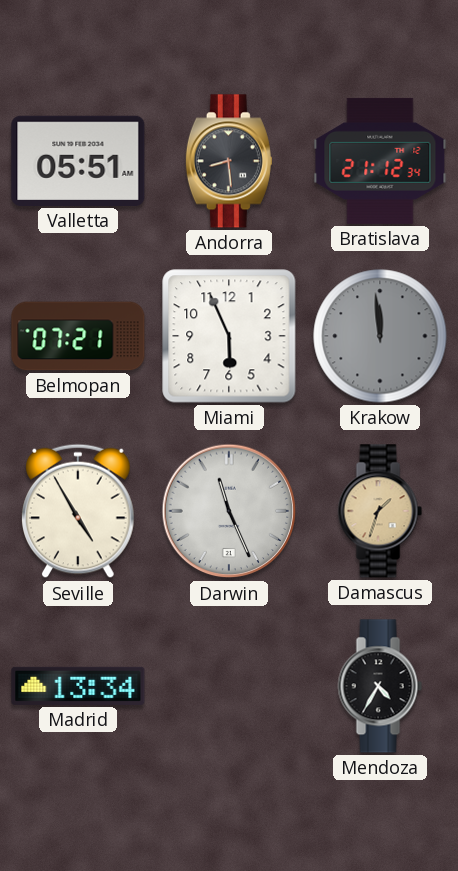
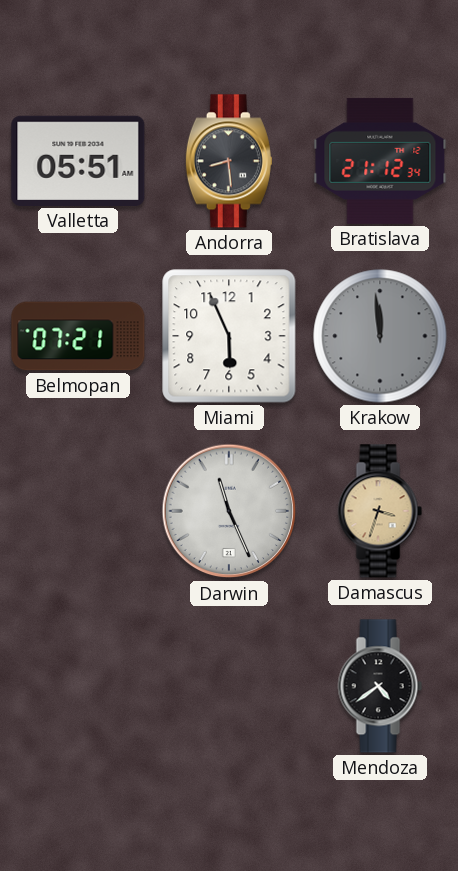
Seville: 4:55 -> none (79, 511)
Damascus: 1:33 -> 3:33 (380, 511)
Madrid: 13:34 -> none (78, 686)
Mendoza: 4:35 -> 4:39 (380, 686)
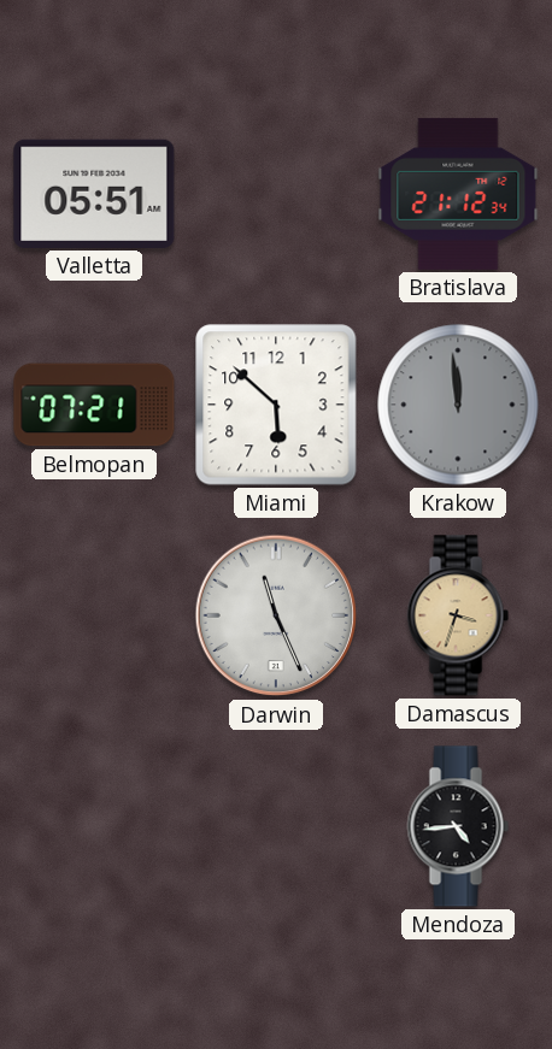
Andorra: 8:29 -> none (229, 161)
Miami: 5:56 -> 5:52 (276, 405)
Mendoza: 4:39 -> 4:44 (458, 826)
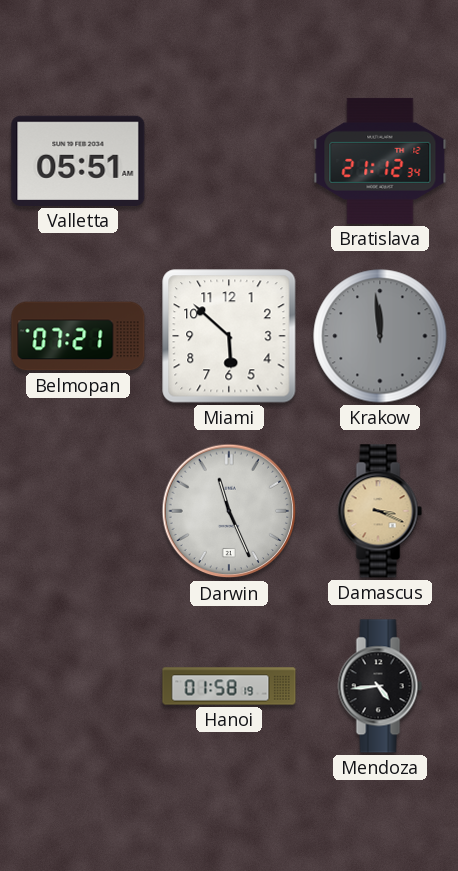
Damascus: 3:33 -> 3:19 (380, 511)
Hanoi: none -> 01:58 (229, 686)
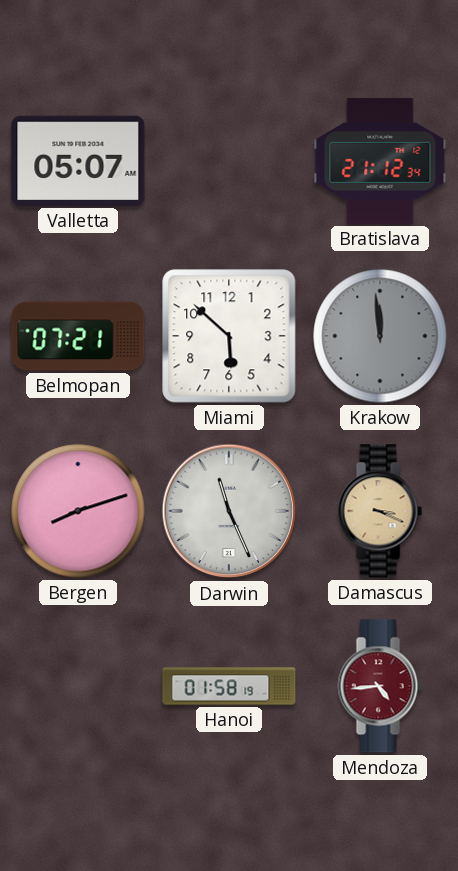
Valletta: 05:51 -> 05:07 (78, 161)
Bergen: none -> 8:12 (78, 511)
Mendoza dial: black -> burgundy (380, 686)
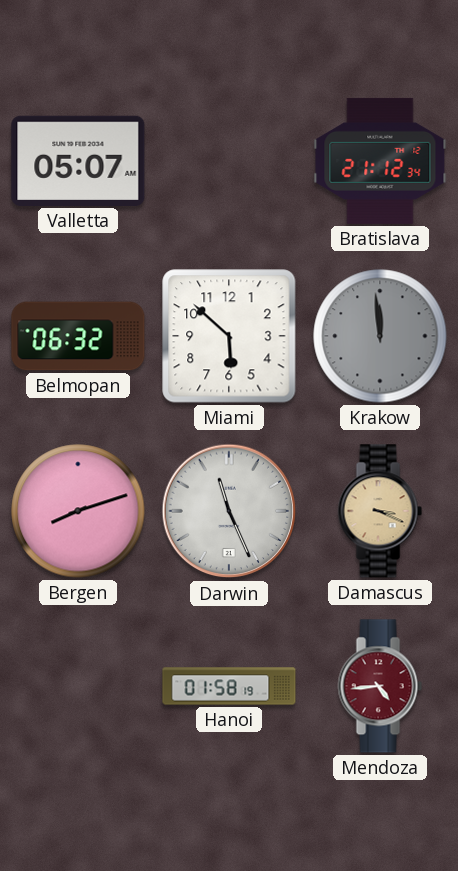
Belmopan: 07:21 -> 06:32 (78, 336)
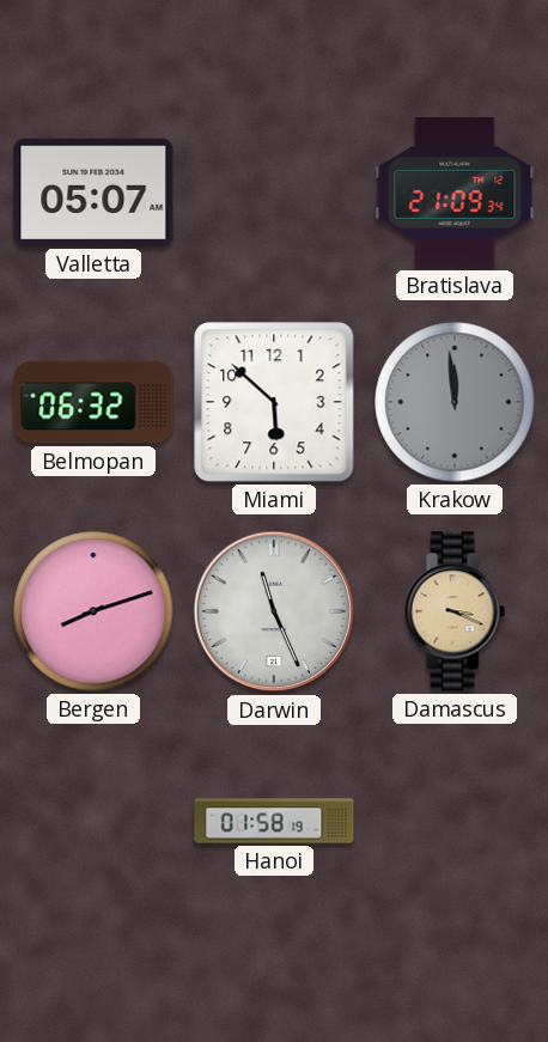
Bratislava: 21:12 -> 21:09 (455, 193)
Mendoza: 4:44 -> none (380, 686)
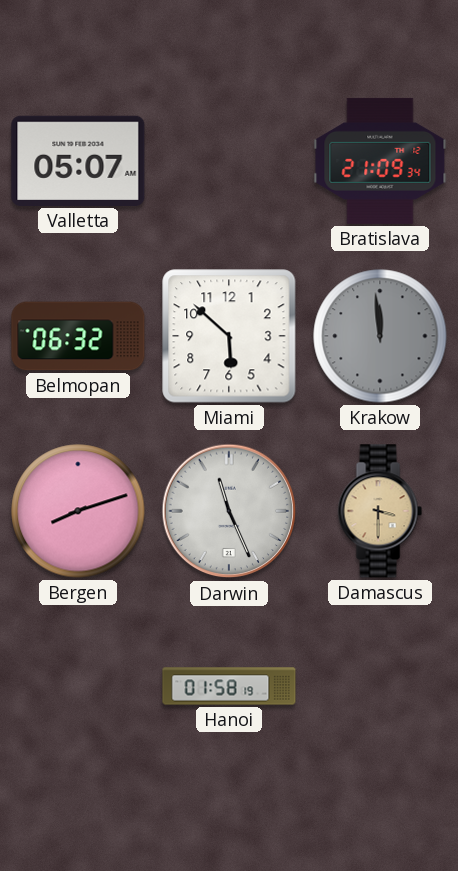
Damascus: 3:19 -> 3:30 (380, 511)
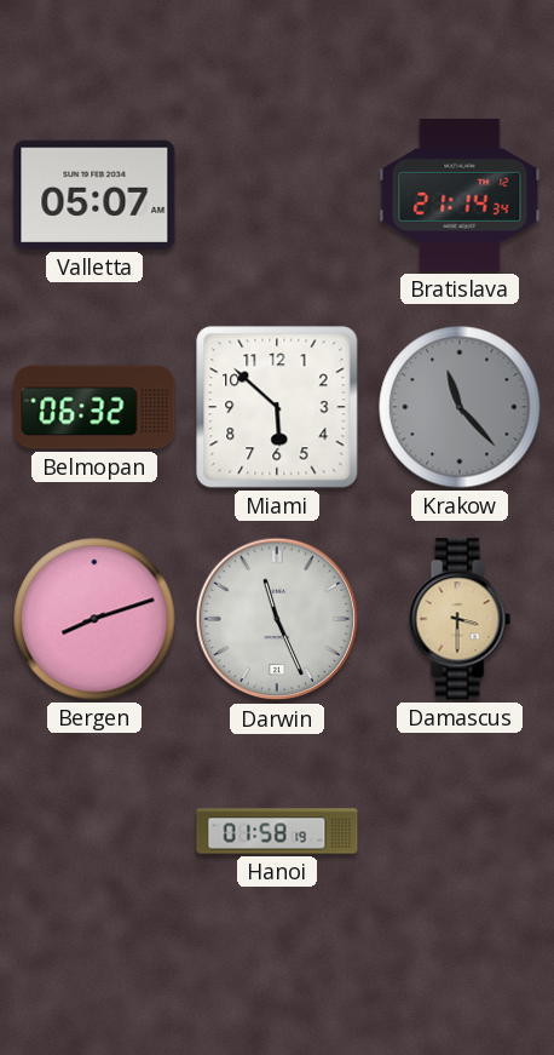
Bratislava: 21:09 -> 21:14 (460, 195)
Krakow: 11:59 -> 11:23 (460, 407)
